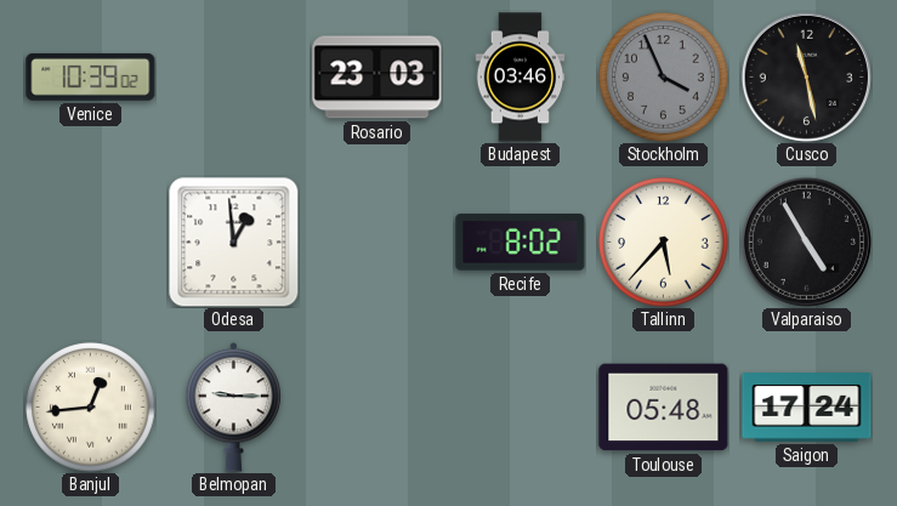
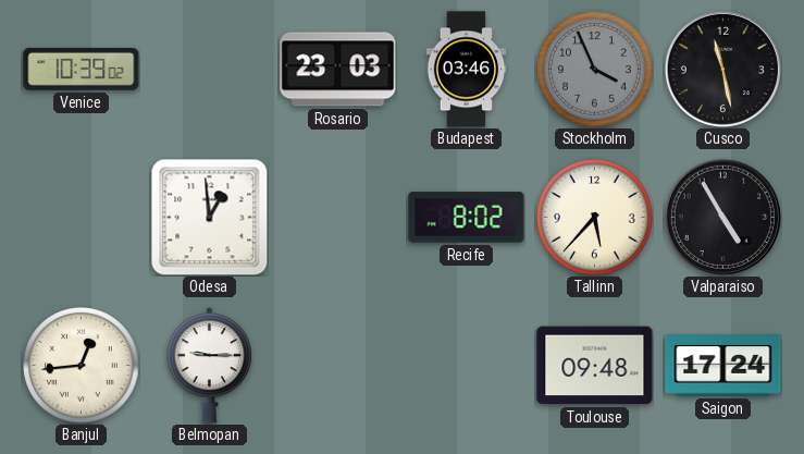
Toulouse: 05:48 -> 09:48 (595, 366)
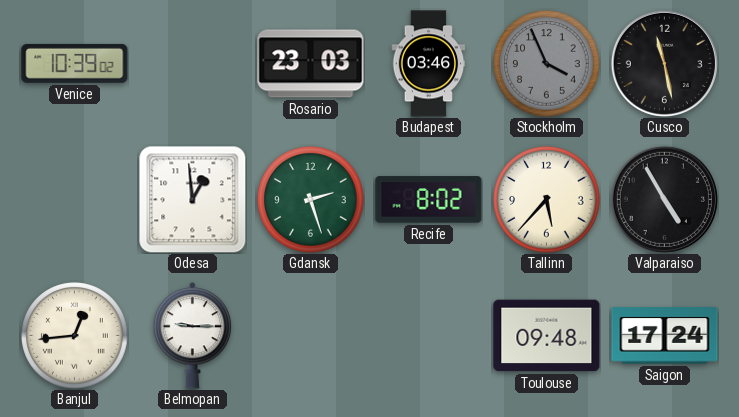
Gdansk: none -> 2:27 (311, 200)
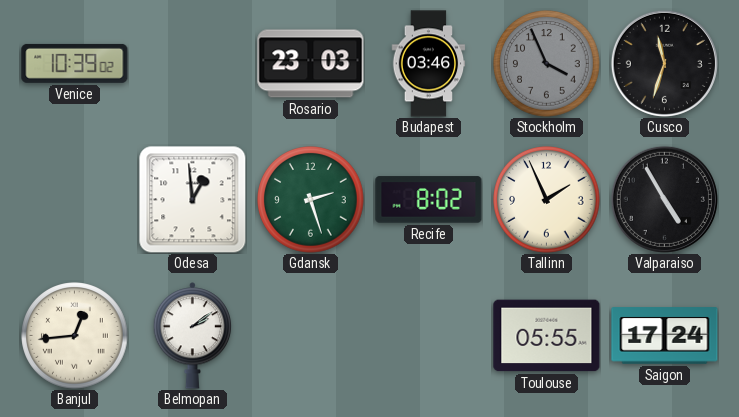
Cusco: 11:28 -> 11:33 (664, 63)
Tallinn: 5:37 -> 1:56 (547, 200)
Belmopan: 9:15 -> 2:09 (193, 336)
Toulouse: 09:48 -> 05:55 (547, 336)
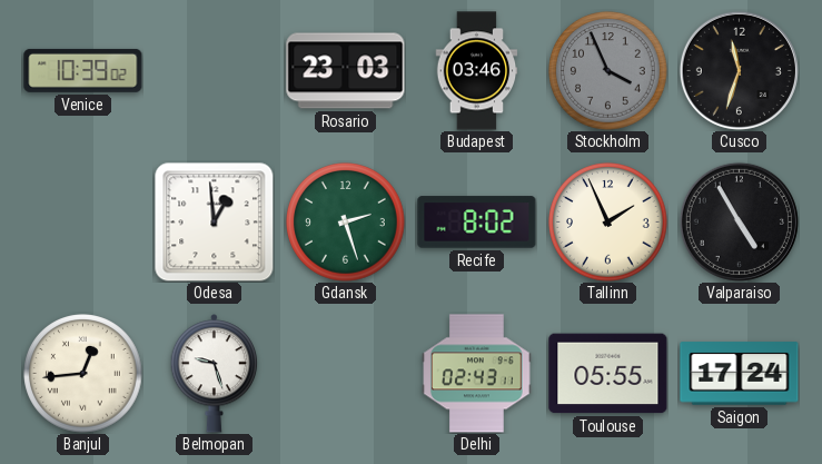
Belmopan: 2:09 -> 9:27 (215, 374)
Delhi: none -> 02:43 (477, 374)
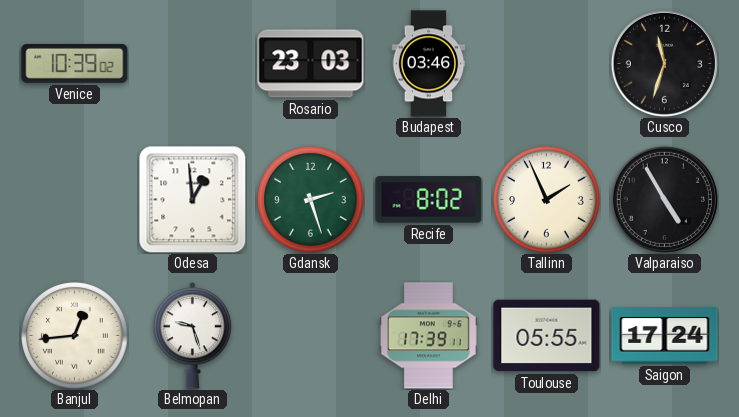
Stockholm: 3:56 -> none (608, 71)
Delhi: 02:43 -> 17:39 (429, 336)
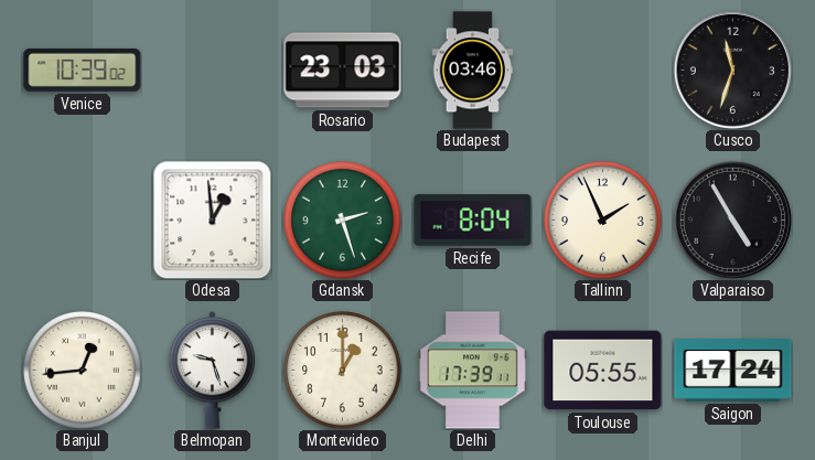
Recife: 8:02 -> 8:04 (473, 221)
Montevideo: none -> 1:00 (343, 371)
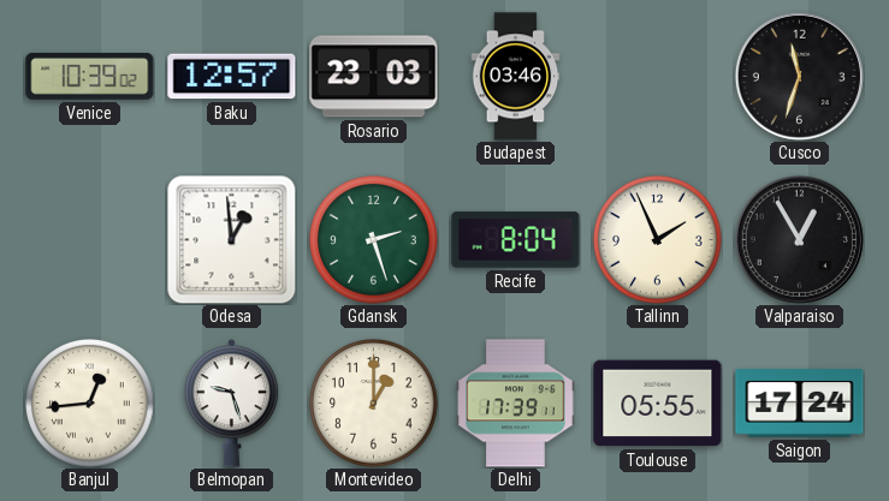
Baku: none -> 12:57 (232, 77)
Valparaiso: 4:55 -> 12:55 (799, 239)
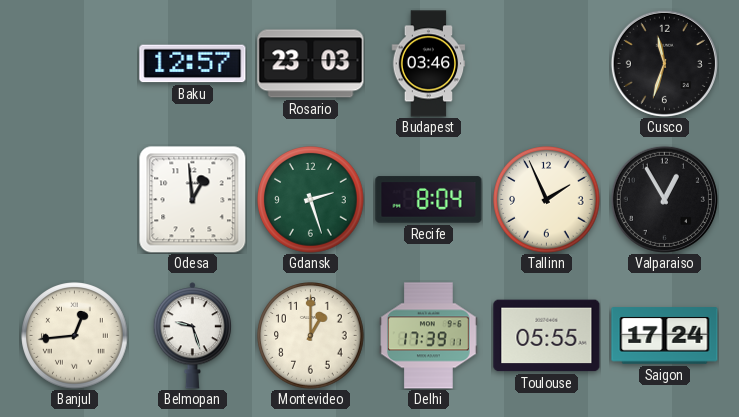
Venice: 10:39 -> none (90, 76)
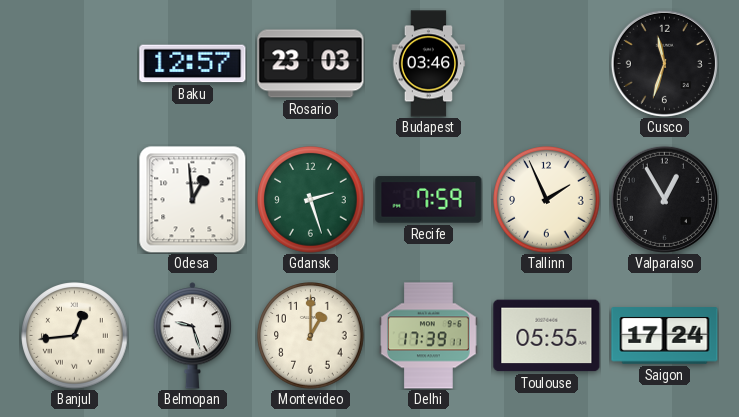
Recife: 8:04 -> 7:59 (429, 200)
